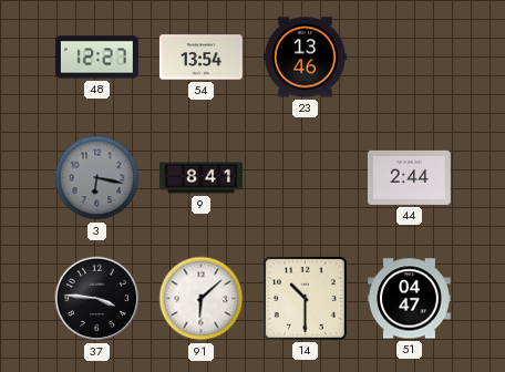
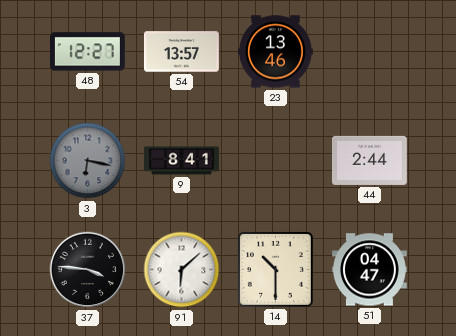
54: 13:54 -> 13:57 (181, 52)
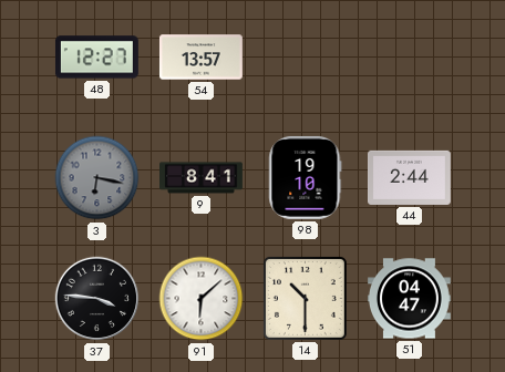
23: 13:46 -> none (276, 52)
98: none -> 19:10 (306, 177)
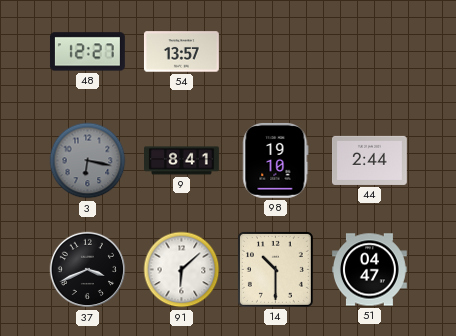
37: 3:46 -> 3:41 (88, 270)
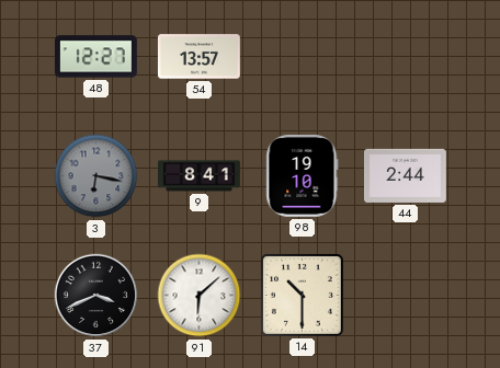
51: 04:47 -> none (370, 270)
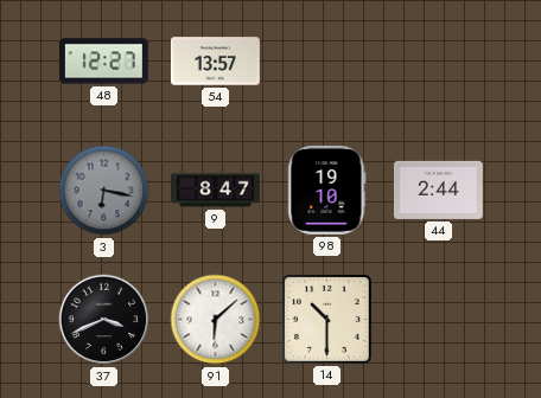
9: 8:41 -> 8:47 (216, 191)
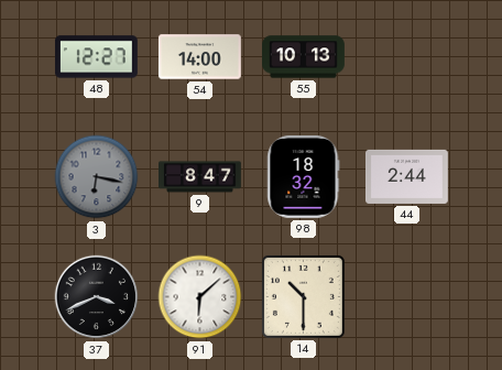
54: 13:57 -> 14:00 (199, 57)
55: none -> 10:13 (304, 57)
98: 19:10 -> 18:32 (304, 176)
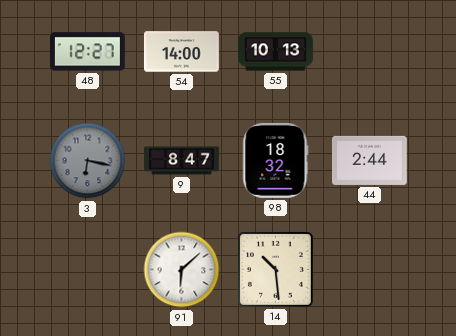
37: 3:41 -> none (97, 297)
14: 10:30 -> 10:29 (275, 269)
